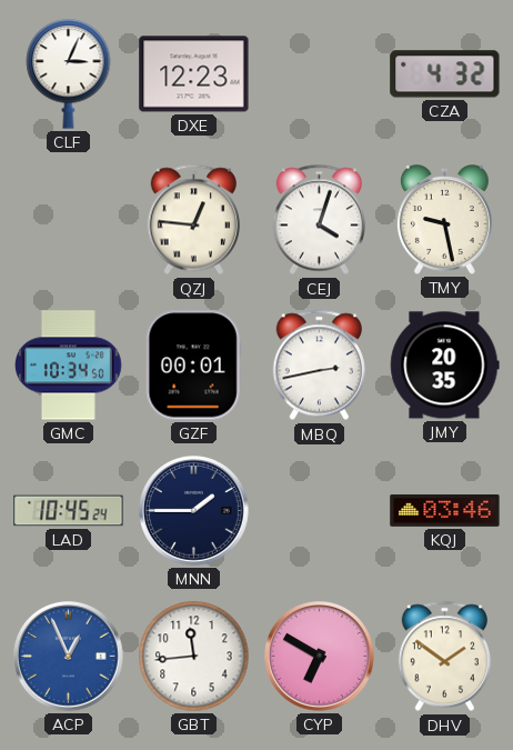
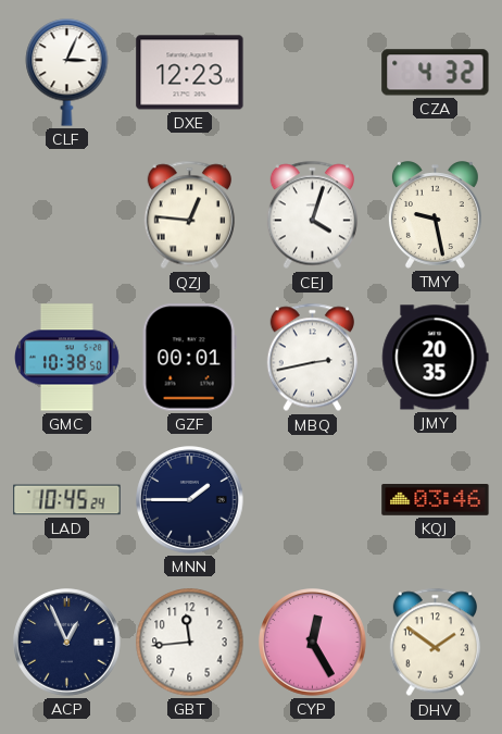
GMC: 10:34 -> 10:38 (67, 358)
ACP dial: blue -> navy (67, 643)
CYP: 6:50 -> 12:25 (313, 643)
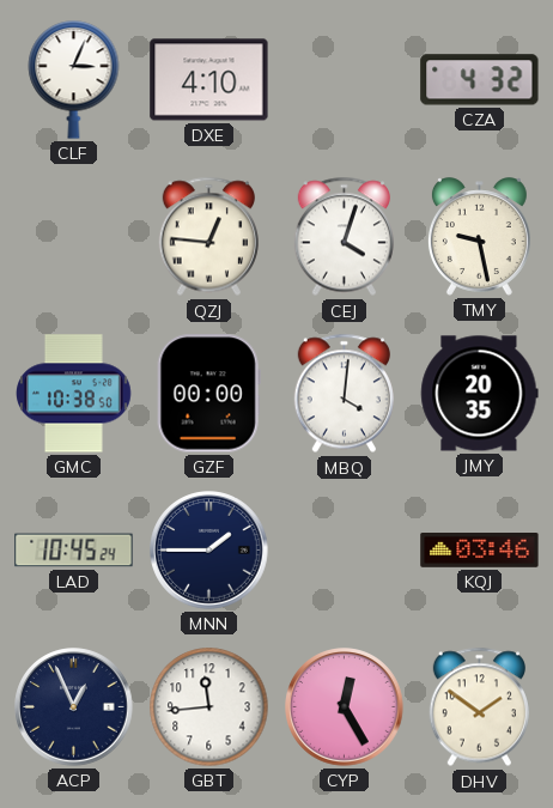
DXE: 12:23 -> 4:10 (209, 80)
GZF: 00:01 -> 00:00 (208, 394)
MBQ: 2:43 -> 4:01 (344, 394)
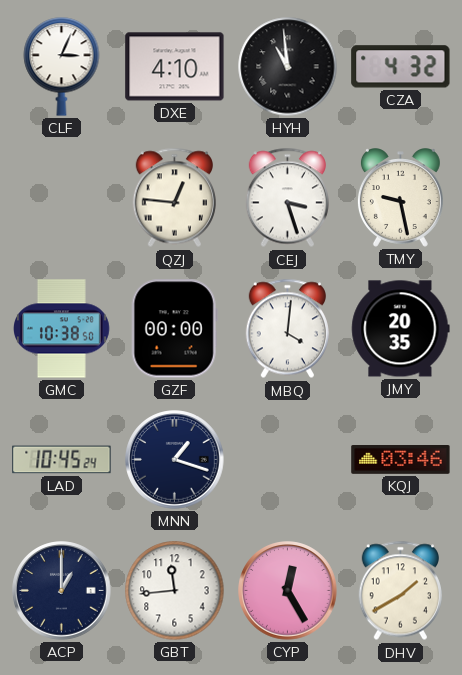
HYH: none -> 10:59 (288, 67)
CEJ: 4:03 -> 3:27 (287, 198)
MNN: 1:45 -> 1:18 (175, 460)
ACP: 12:56 -> 1:00 (62, 591)
DHV: 1:51 -> 1:40 (400, 591)
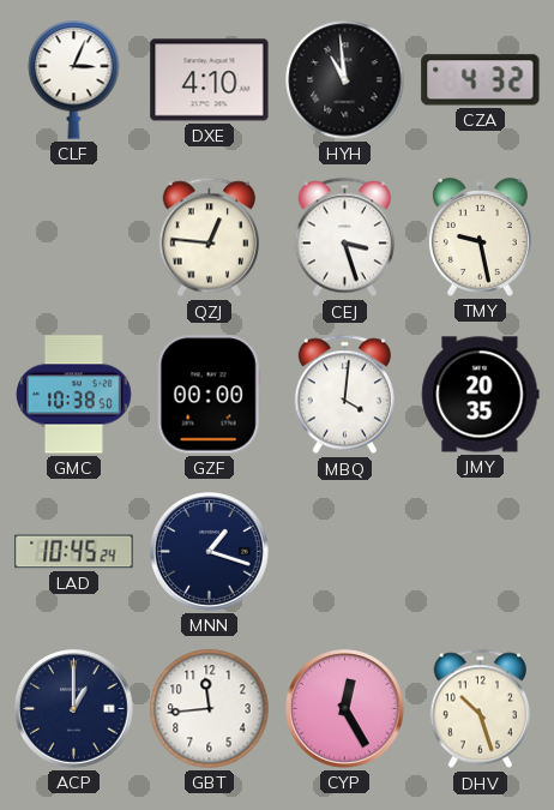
KQJ: 03:46 -> none (401, 460)
DHV: 1:40 -> 10:27 (480, 709)
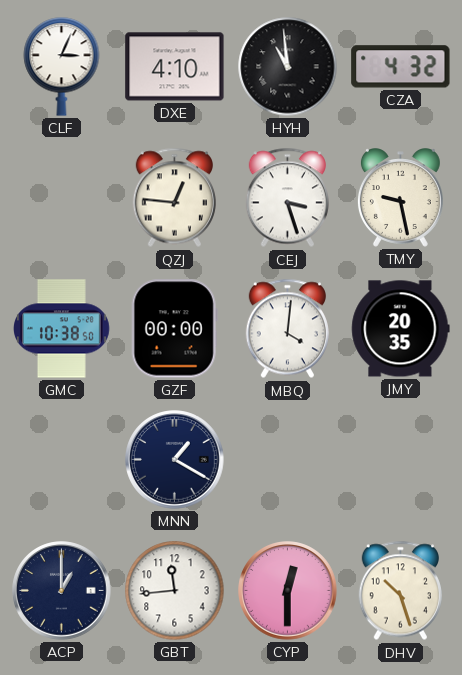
LAD: 10:45 -> none (74, 552)
MNN: 1:18 -> 1:20 (175, 460)
CYP: 12:25 -> 12:30 (288, 591)
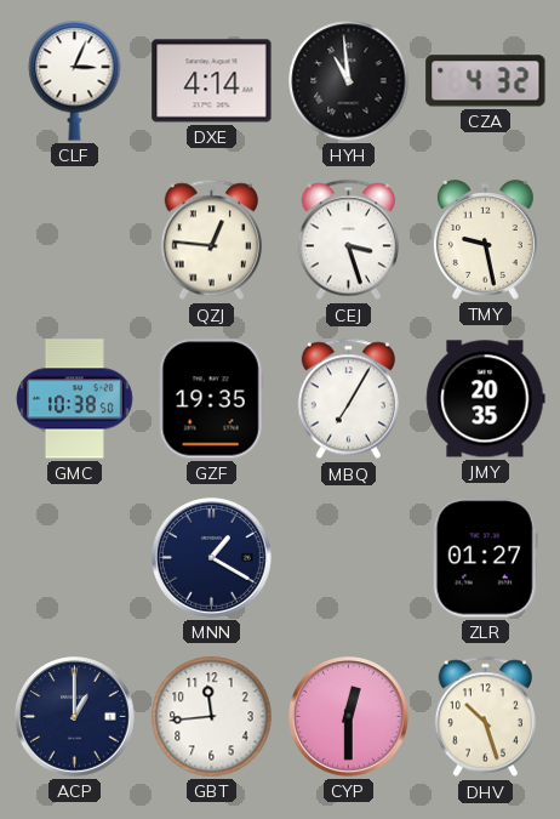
DXE: 4:10 -> 4:14 (212, 81)
GZF: 00:00 -> 19:35 (211, 399)
MBQ: 4:01 -> 7:05 (348, 399)
ZLR: none -> 01:27 (485, 558)
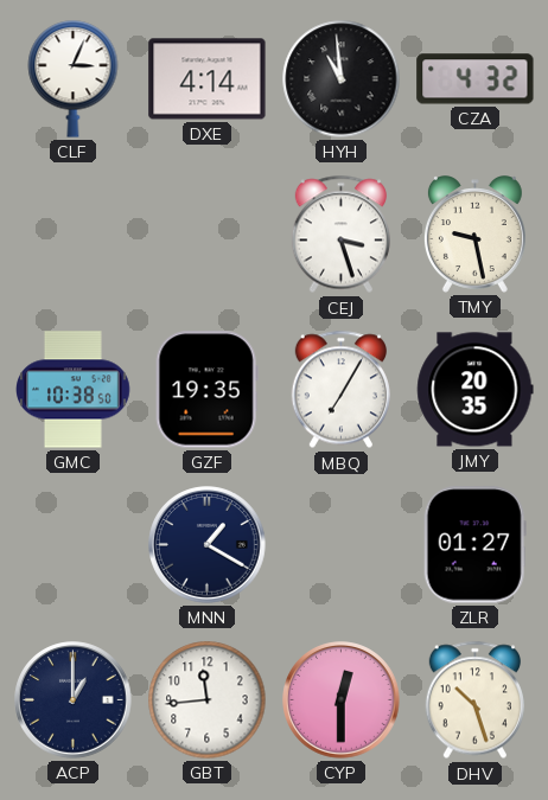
QZJ: 12:46 -> none (211, 240)
